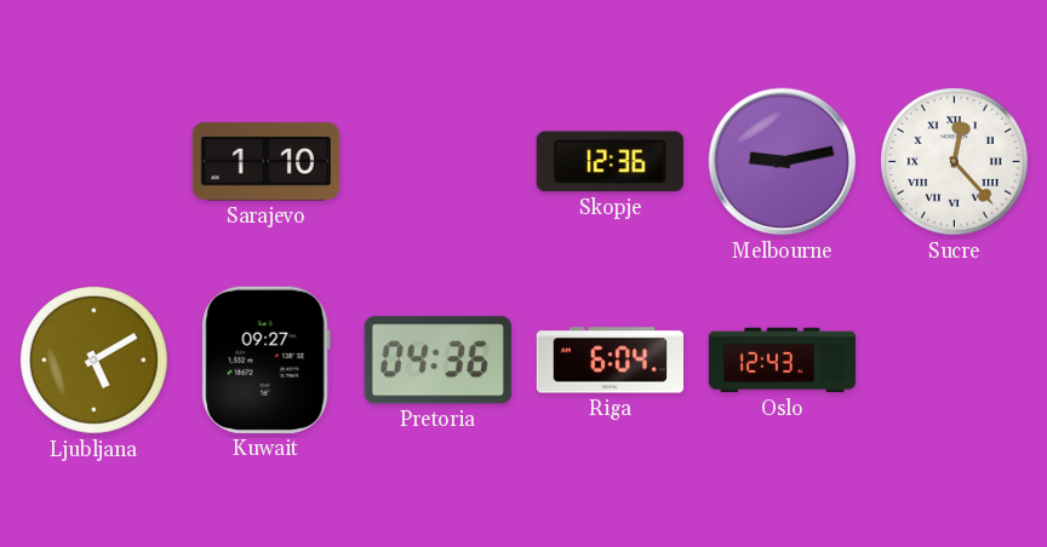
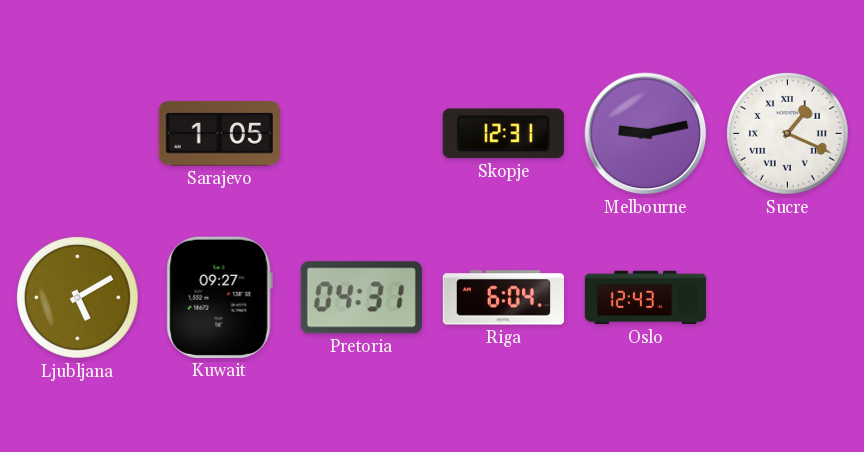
Sarajevo: 1:10 -> 1:05 (219, 134)
Skopje: 12:36 -> 12:31 (503, 134)
Sucre: 12:23 -> 1:19 (788, 134)
Pretoria: 04:36 -> 04:31 (361, 298)
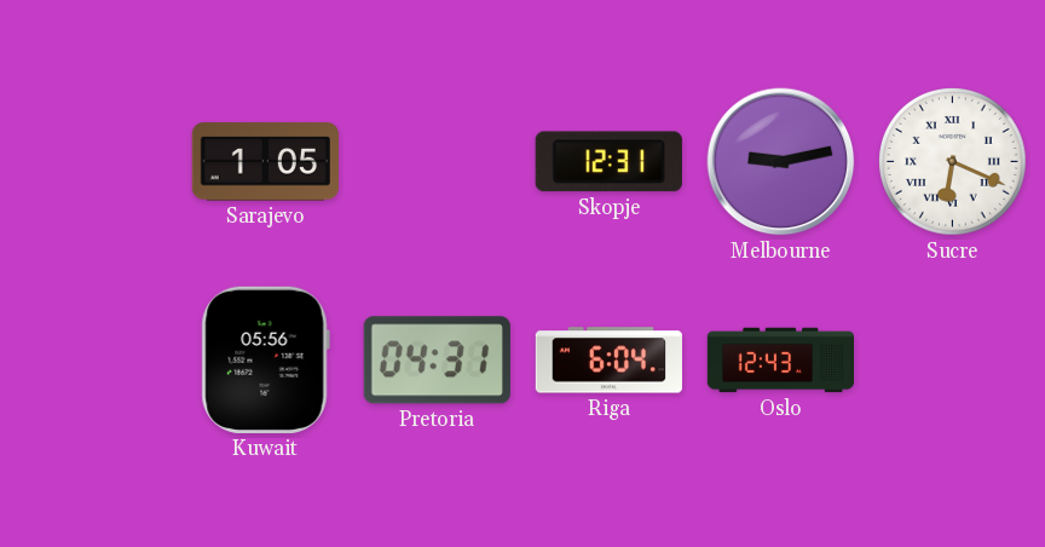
Sucre: 1:19 -> 6:19 (953, 162)
Ljubljana: 5:10 -> none (78, 298)
Kuwait: 09:27 -> 05:56 (265, 359)
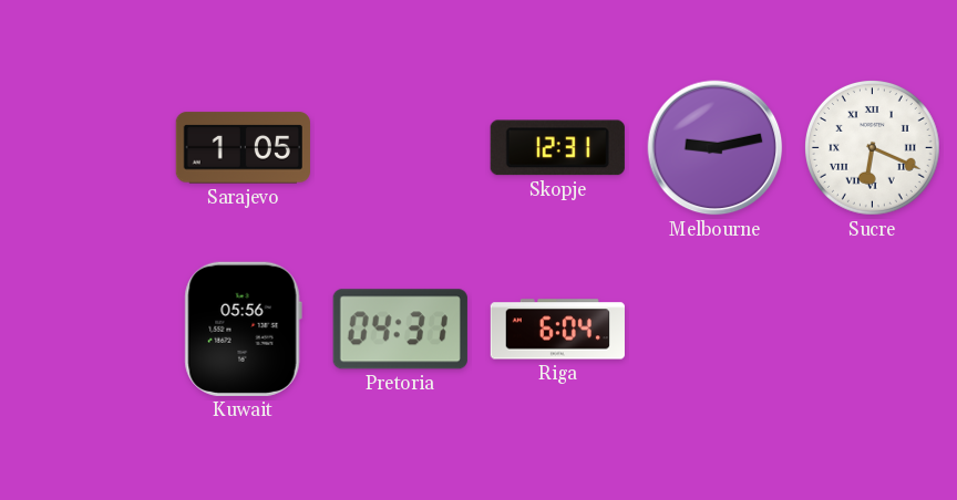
Oslo: 12:43 -> none (781, 361)
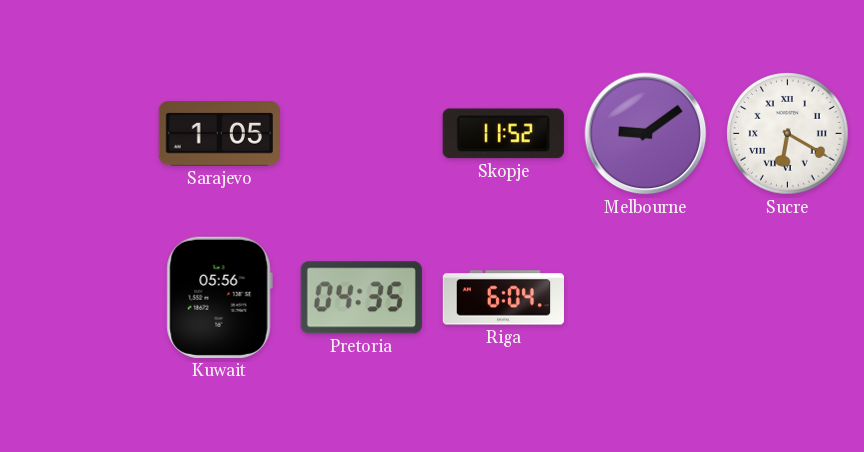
Skopje: 12:31 -> 11:52 (503, 134)
Melbourne: 9:13 -> 9:09 (646, 134)
Sucre: 6:19 -> 6:20 (788, 134)
Pretoria: 04:31 -> 04:35 (361, 298)
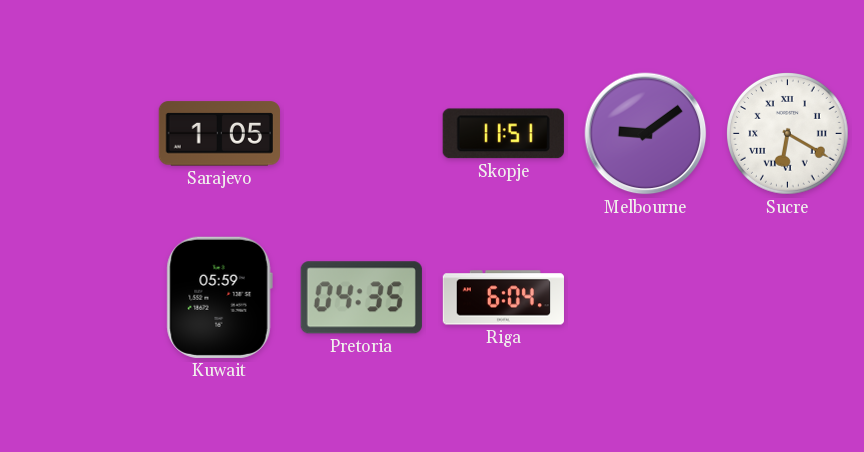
Skopje: 11:52 -> 11:51 (503, 134)
Kuwait: 05:56 -> 05:59 (219, 297)
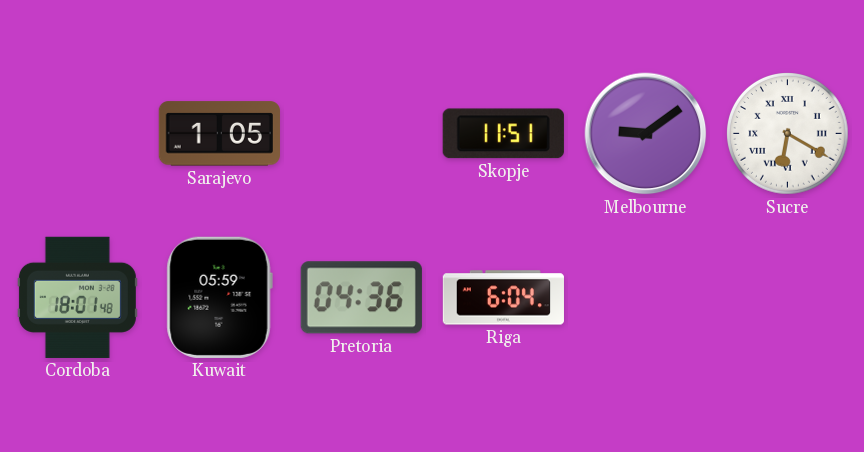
Cordoba: none -> 18:01 (77, 297)
Pretoria: 04:35 -> 04:36 (361, 298)
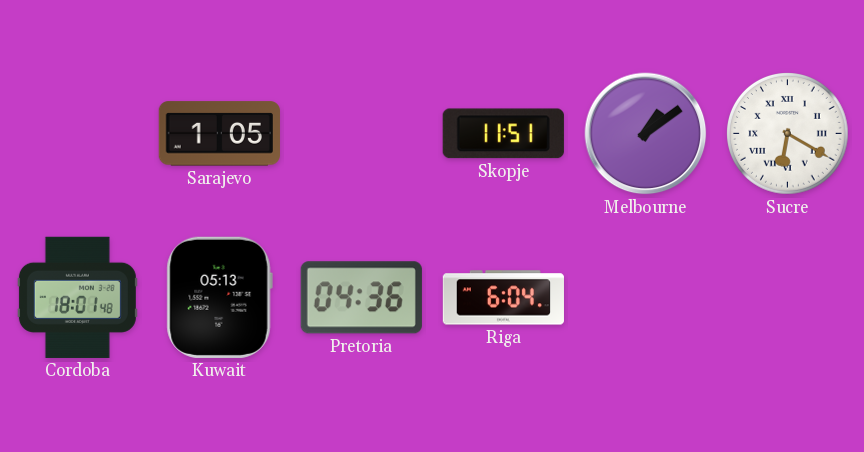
Melbourne: 9:09 -> 1:09 (646, 134)
Kuwait: 05:59 -> 05:13 (219, 297)
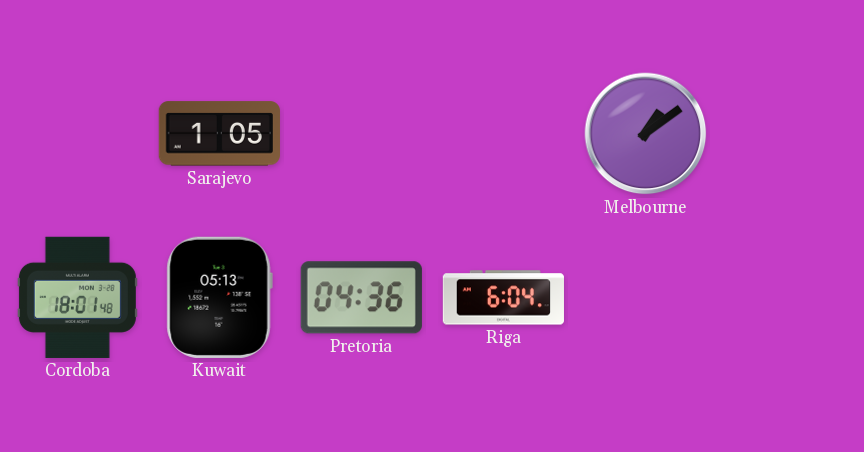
Skopje: 11:51 -> none (503, 134)
Sucre: 6:20 -> none (788, 134)
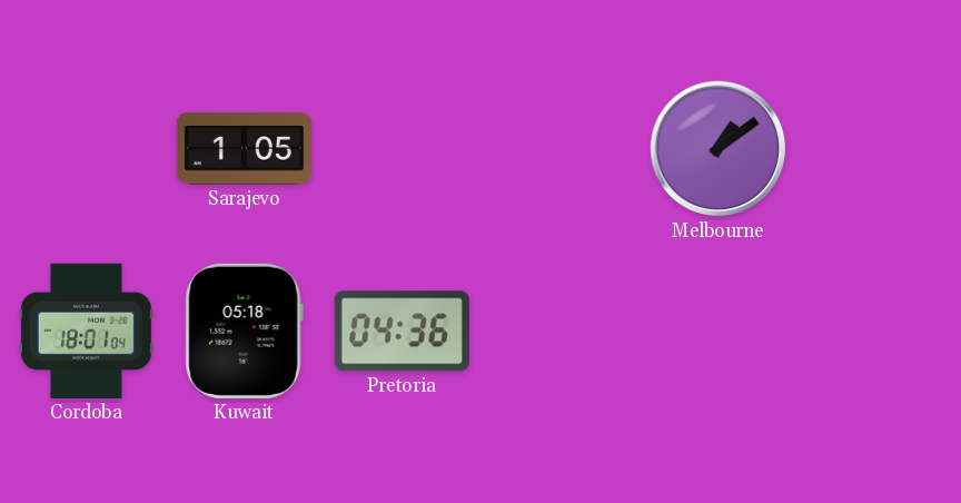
Cordoba: 18:01:48 -> 18:01:04 (86, 331)
Kuwait: 05:13 -> 05:18 (244, 331)
Riga: 6:04 -> none (503, 298)
